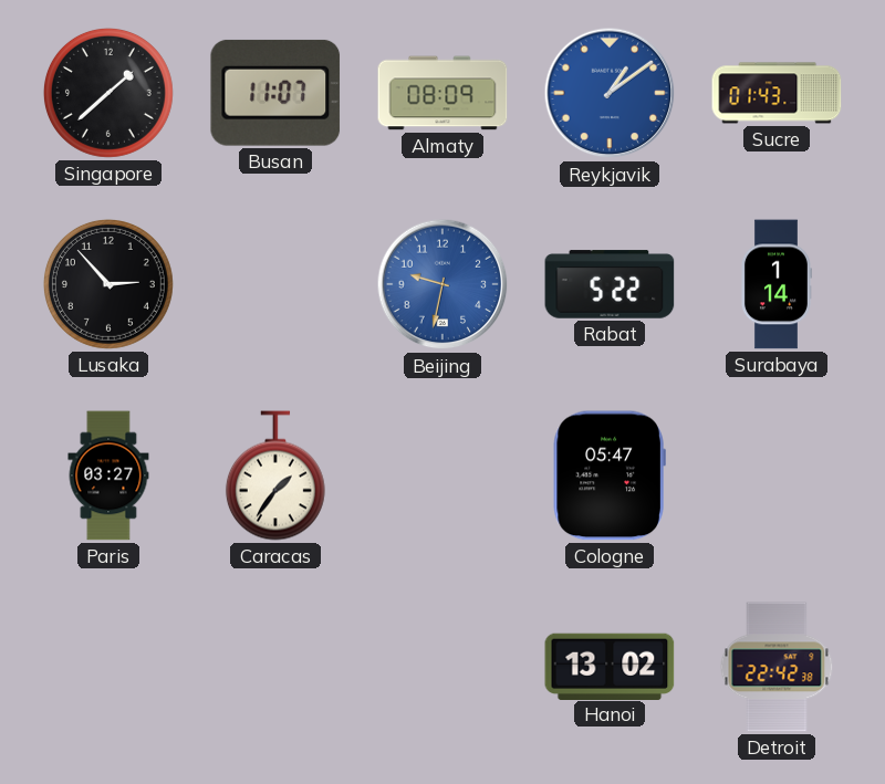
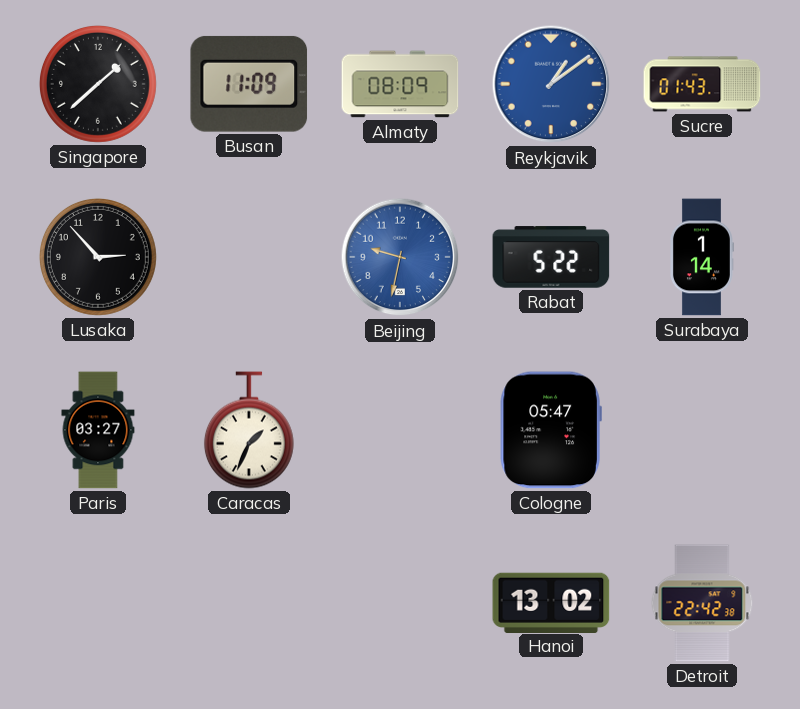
Busan: 11:07 -> 11:09 (249, 84)
Caracas: 1:36 -> 1:34 (249, 430)
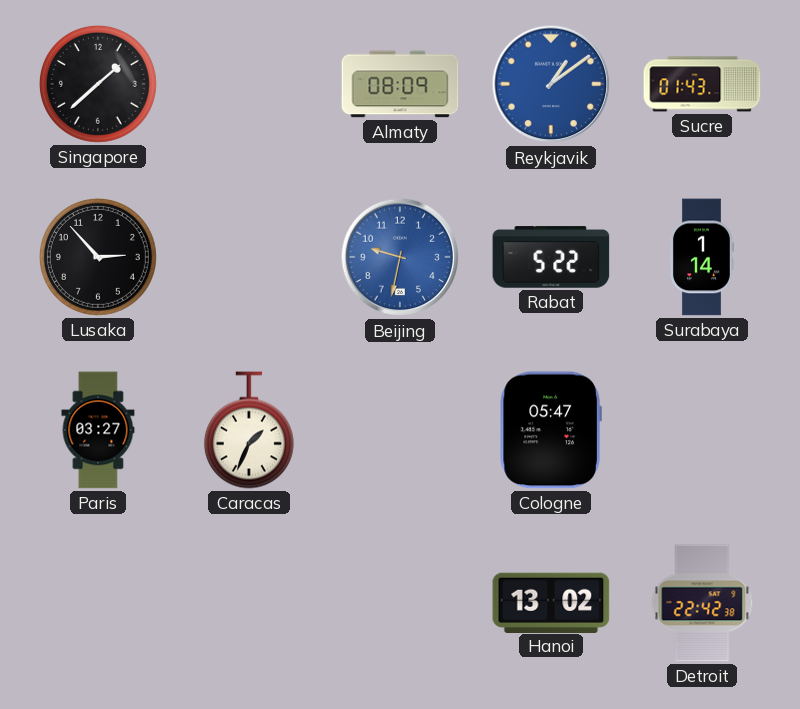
Busan: 11:09 -> none (249, 84)
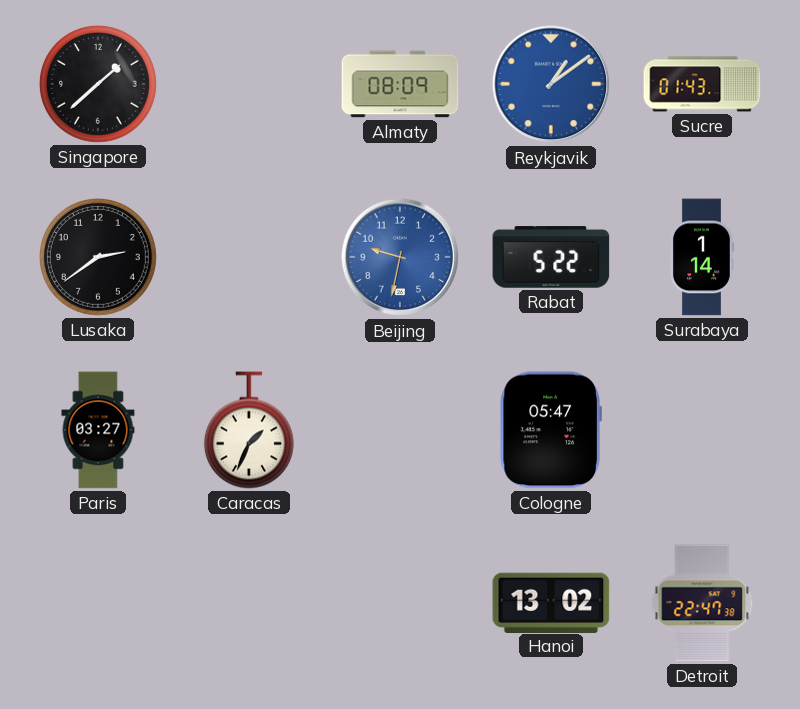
Lusaka: 2:53 -> 2:39 (98, 257)
Detroit: 22:42 -> 22:47 (702, 603)
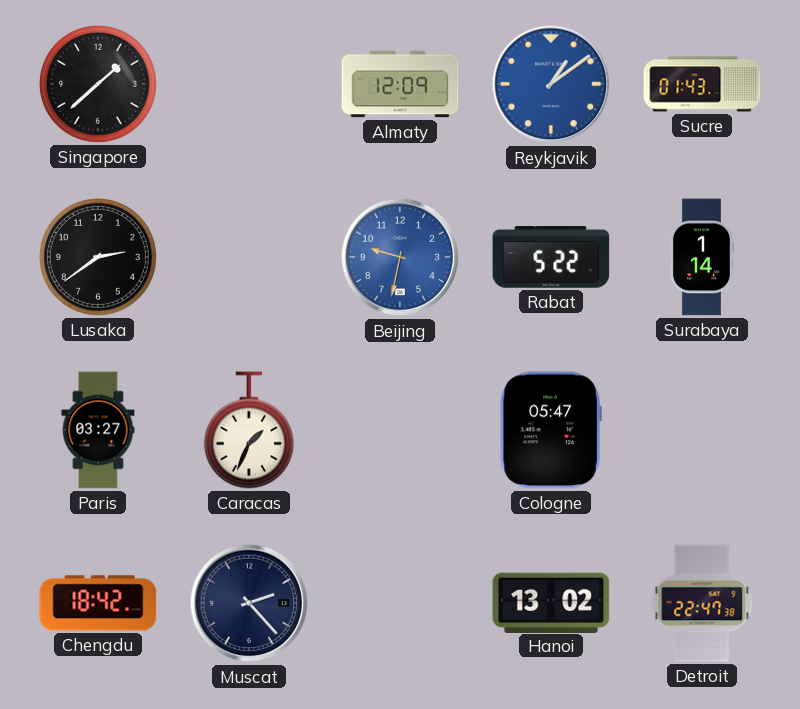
Almaty: 08:09 -> 12:09 (400, 84)
Chengdu: none -> 18:42 (98, 603)
Muscat: none -> 2:23 (249, 603)
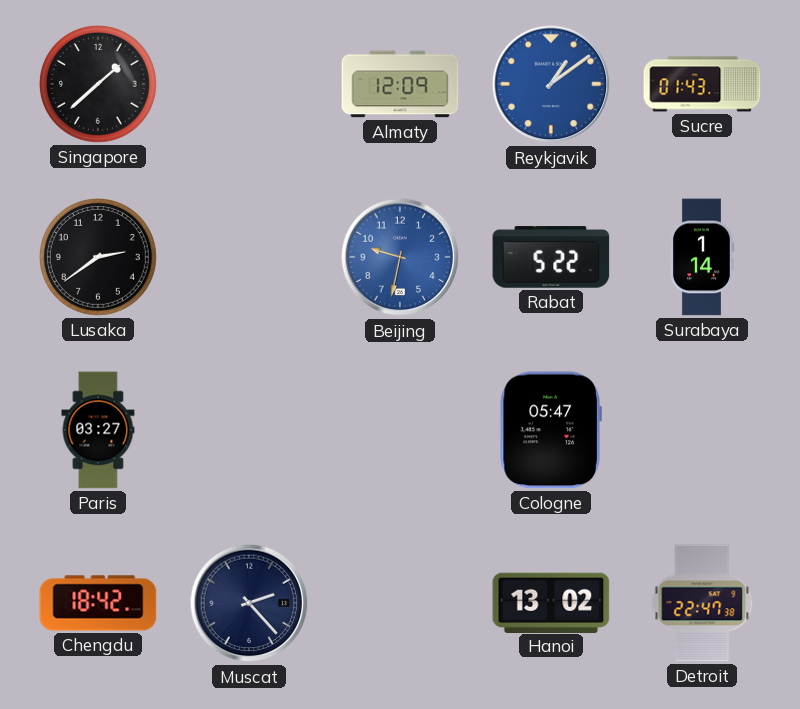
Caracas: 1:34 -> none (249, 430)
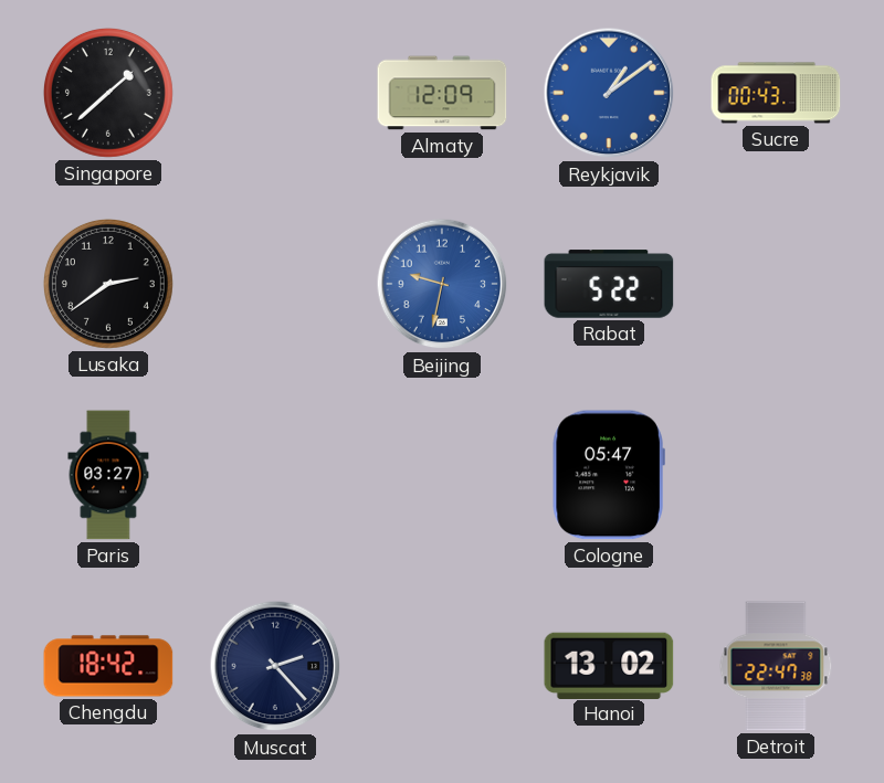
Sucre: 01:43 -> 00:43 (776, 93)
Surabaya: 1:14 -> none (702, 257)
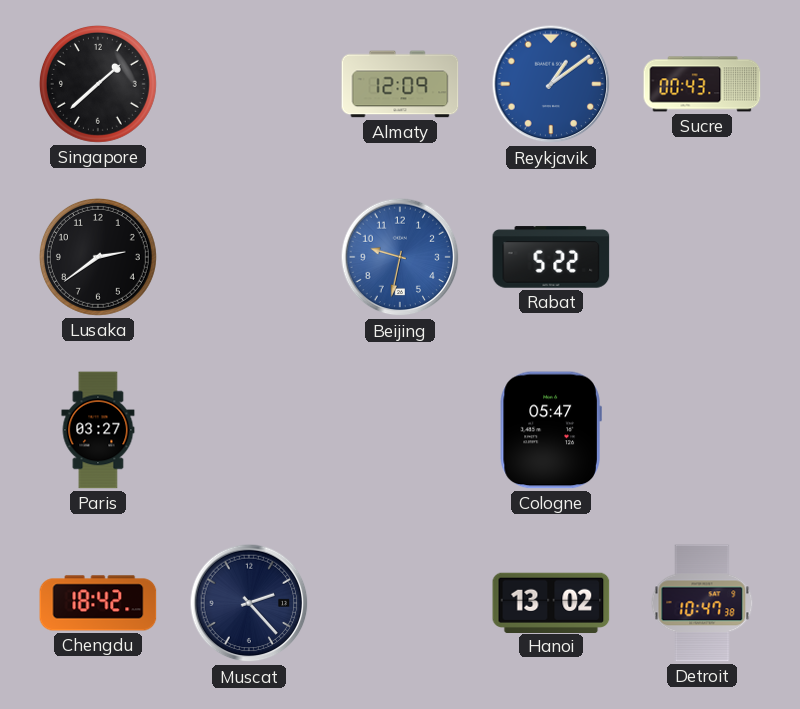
Detroit: 22:47 -> 10:47 (702, 603)
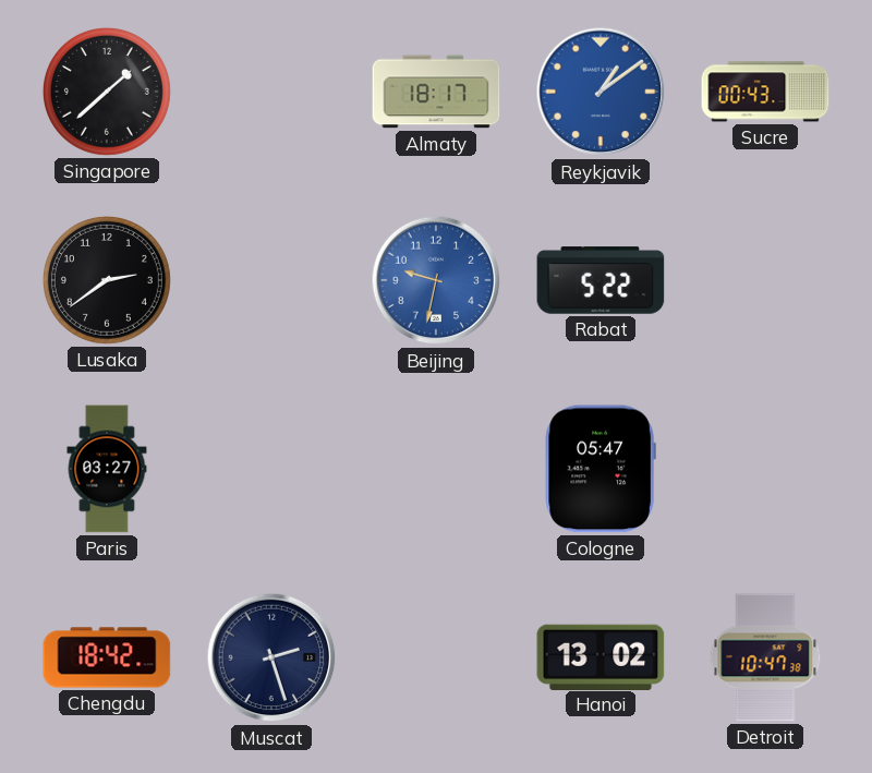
Almaty: 12:09 -> 18:17 (436, 92)
Muscat: 2:23 -> 2:27 (271, 657)
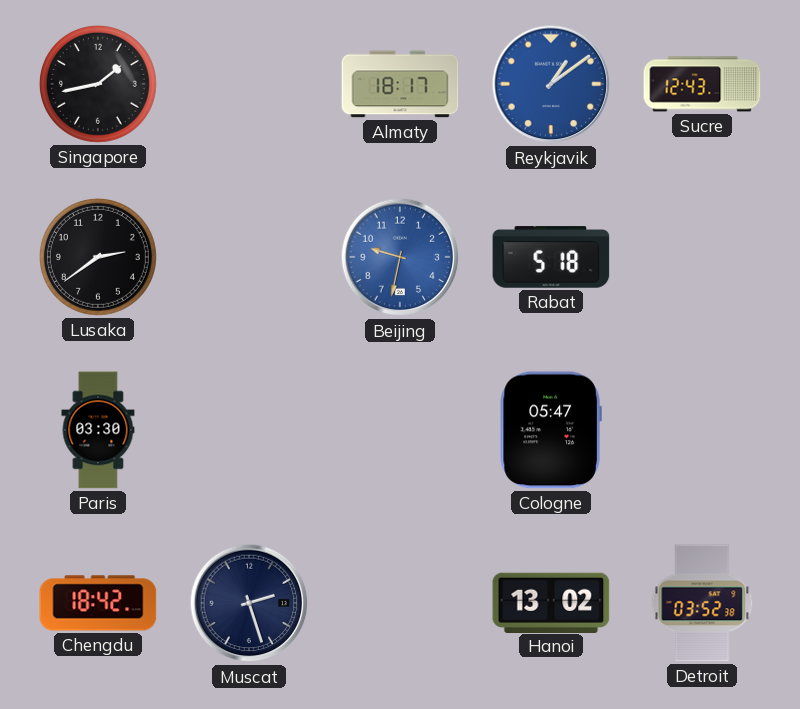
Singapore: 1:38 -> 1:43 (98, 84)
Sucre: 00:43 -> 12:43 (702, 84)
Rabat: 5:22 -> 5:18 (551, 257)
Paris: 03:27 -> 03:30 (98, 430)
Detroit: 10:47 -> 03:52 (702, 603)
